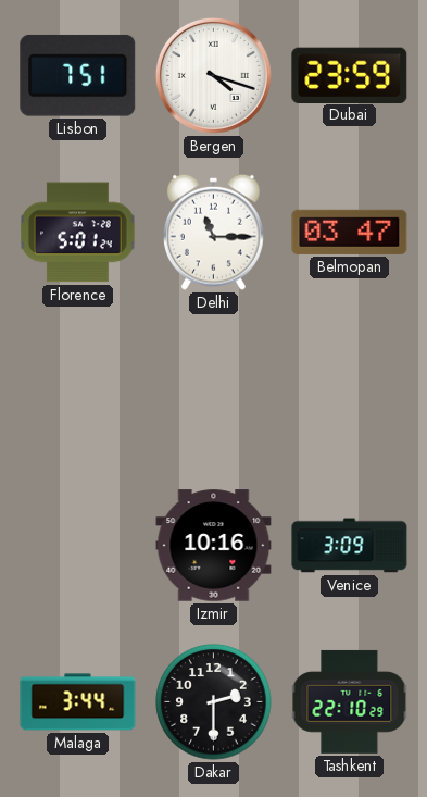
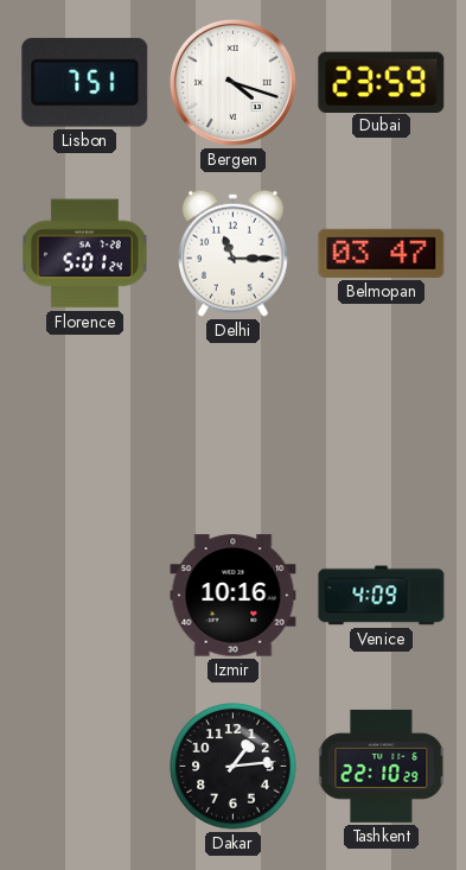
Venice: 3:09 -> 4:09 (382, 596)
Malaga: 3:44 -> none (78, 702)
Dakar: 2:30 -> 1:14 (234, 767)
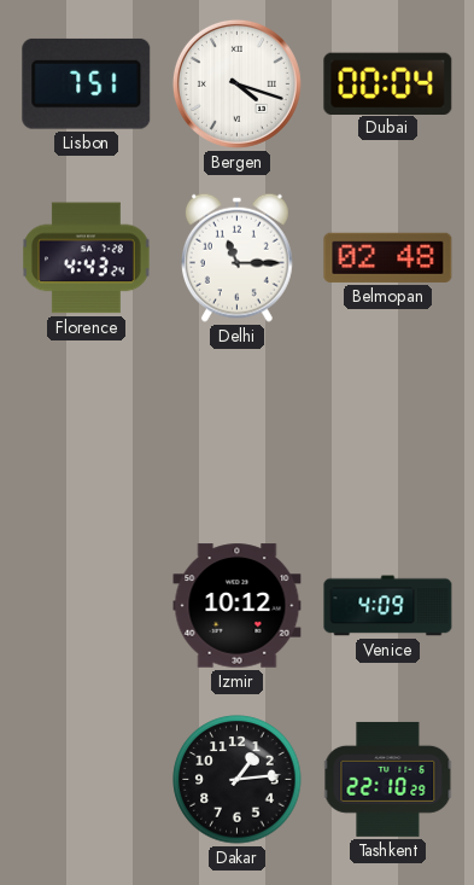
Dubai: 23:59 -> 00:04 (388, 83)
Florence: 5:01 -> 4:43 (87, 258)
Belmopan: 03:47 -> 02:48 (388, 257)
Izmir: 10:16 -> 10:12 (238, 606)
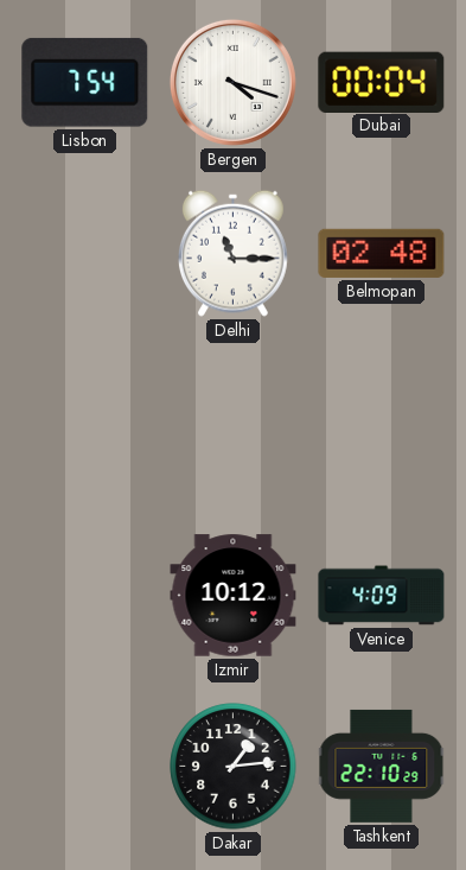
Lisbon: 7:51 -> 7:54 (85, 82)
Florence: 4:43 -> none (87, 258)
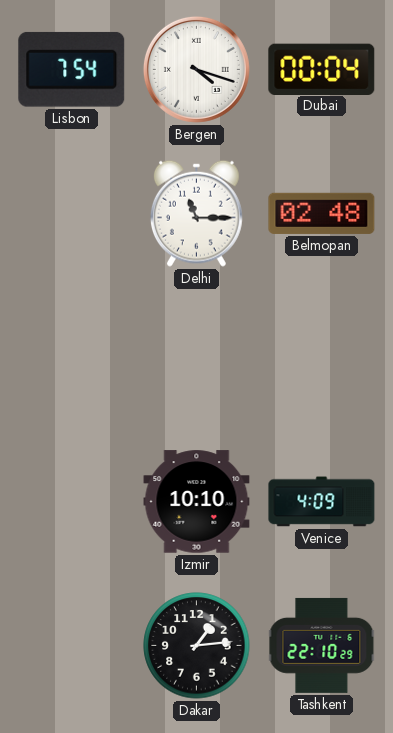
Izmir: 10:12 -> 10:10 (197, 502)
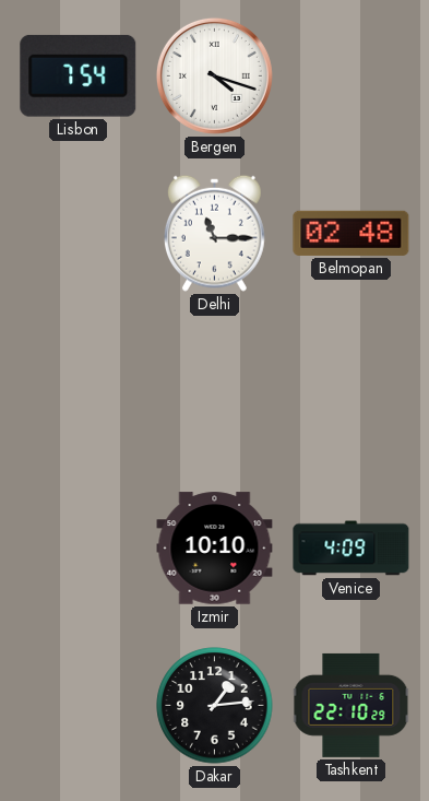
Dubai: 00:04 -> none (322, 69)
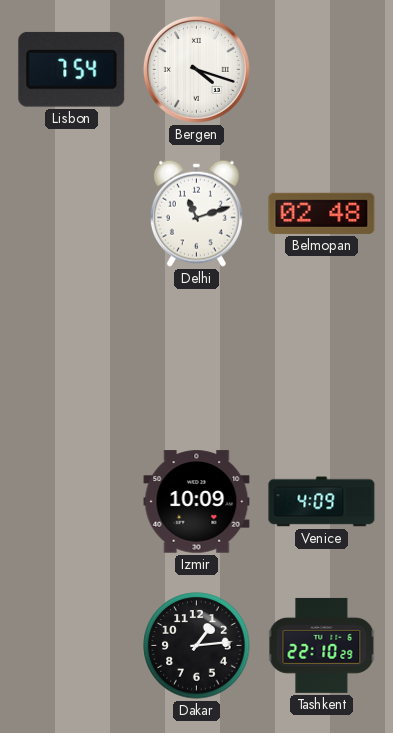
Delhi: 11:15 -> 11:12 (196, 213)
Izmir: 10:10 -> 10:09 (197, 502)
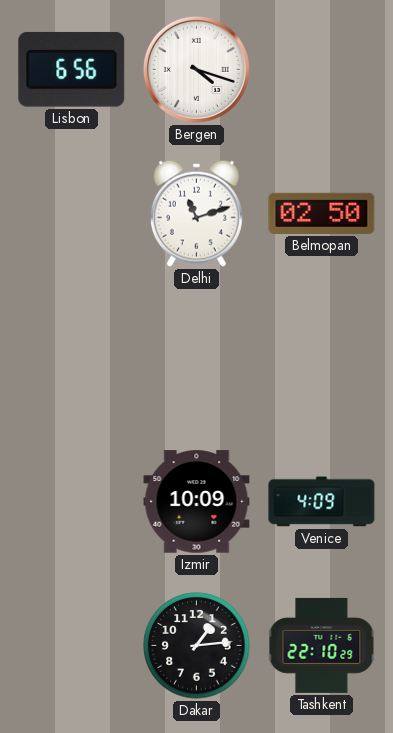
Lisbon: 7:54 -> 6:56 (72, 69)
Belmopan: 02:48 -> 02:50 (322, 213)
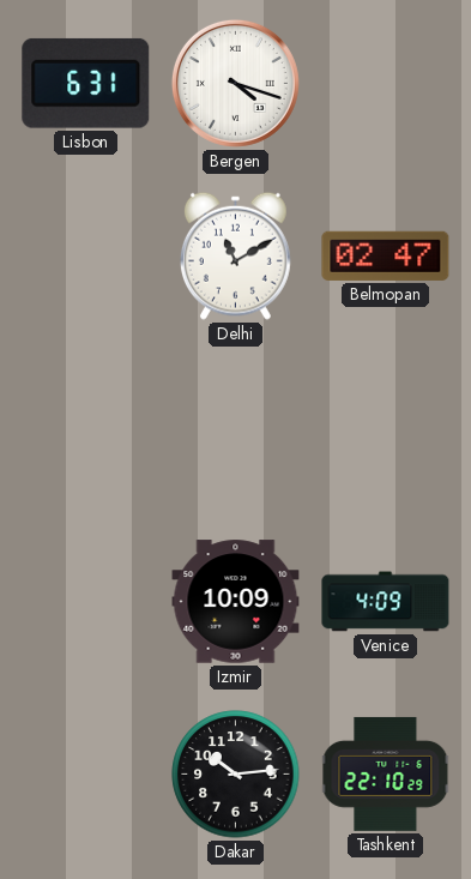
Lisbon: 6:56 -> 6:31 (86, 83)
Delhi: 11:12 -> 11:10 (235, 255)
Belmopan: 02:50 -> 02:47 (386, 255)
Dakar: 1:14 -> 10:14 (236, 775)
